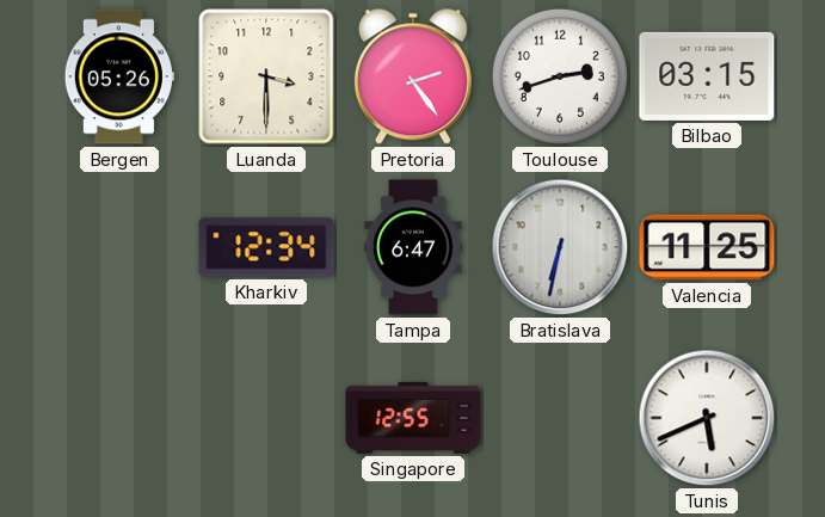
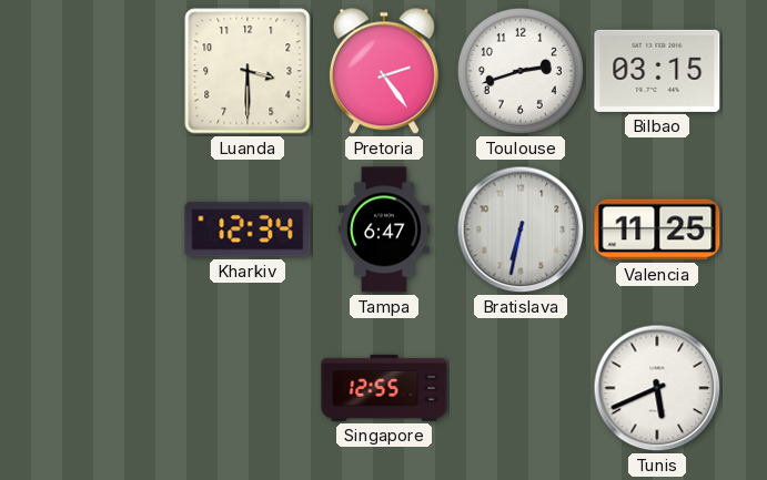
Bergen: 05:26 -> none (119, 76)
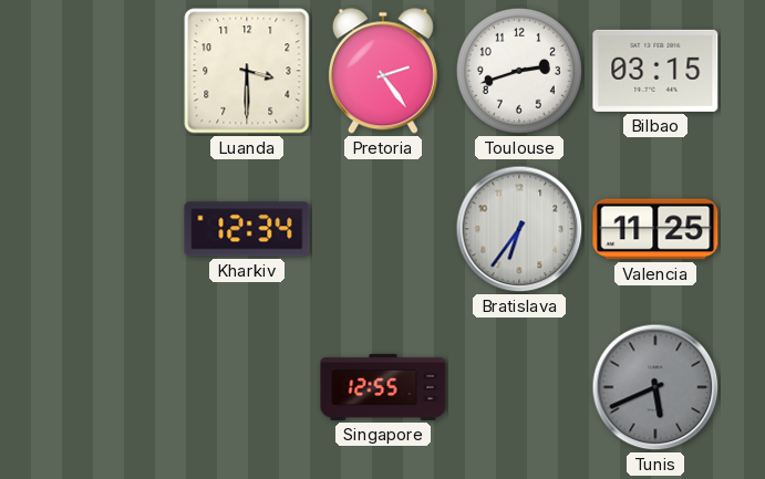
Tampa: 6:47 -> none (384, 229)
Bratislava: 6:32 -> 6:36 (519, 229)
Tunis dial: white -> grey (655, 387)
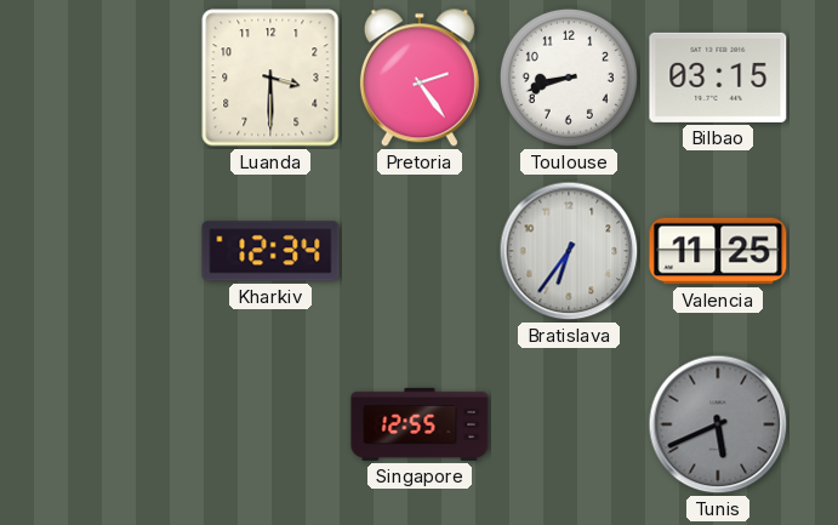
Toulouse: 2:42 -> 8:42 (569, 78)
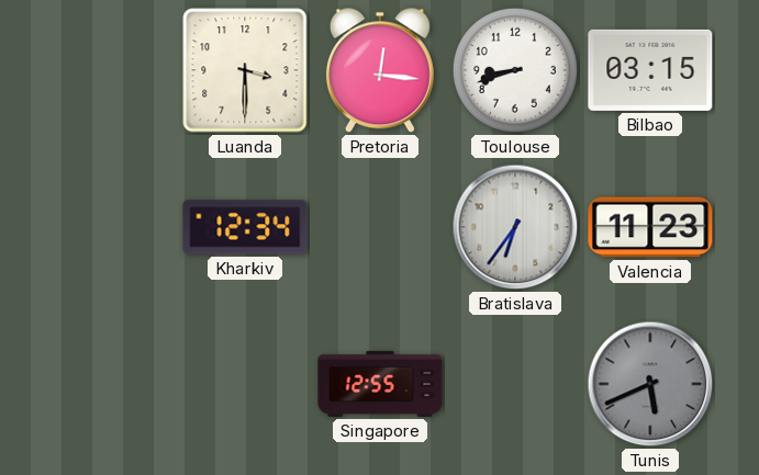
Pretoria: 2:24 -> 12:16 (380, 70)
Valencia: 11:25 -> 11:23 (650, 227)
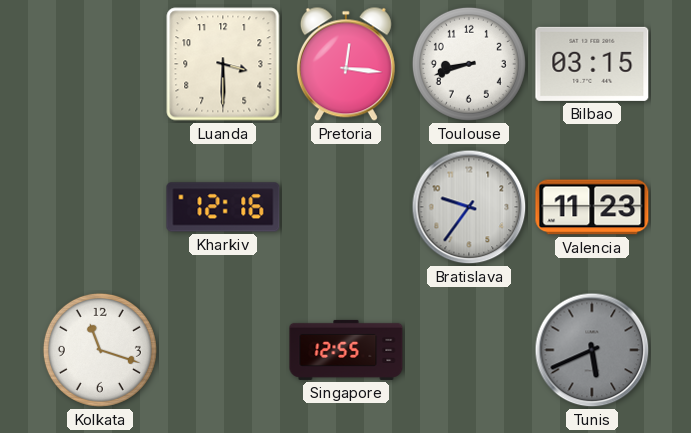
Kharkiv: 12:34 -> 12:16 (223, 207)
Bratislava: 6:36 -> 9:36 (469, 207)
Kolkata: none -> 11:18 (100, 350)
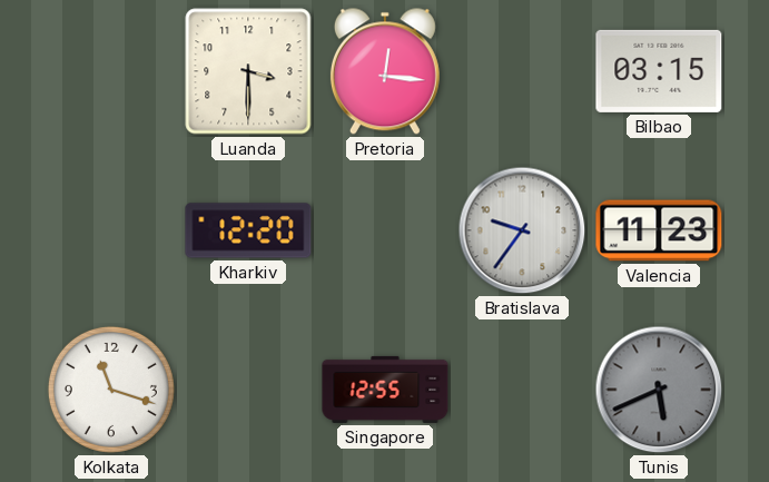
Toulouse: 8:42 -> none (469, 64)
Kharkiv: 12:16 -> 12:20 (248, 230)
